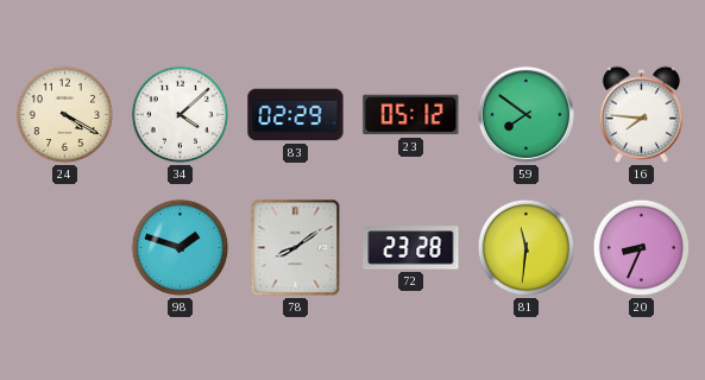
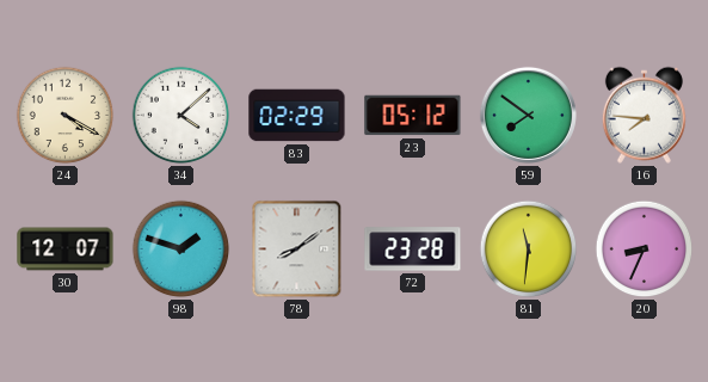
30: none -> 12:07 (66, 249)
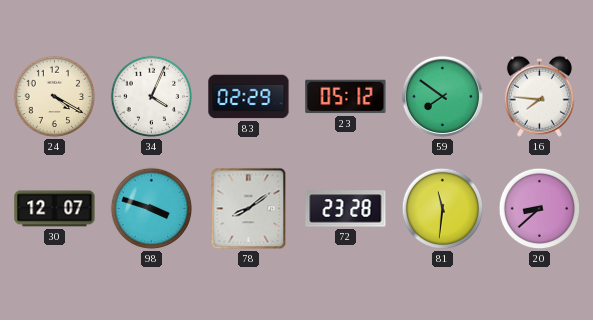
34: 4:08 -> 4:04 (152, 97)
98: 1:48 -> 3:48 (152, 209)
20: 8:34 -> 8:38 (540, 209)
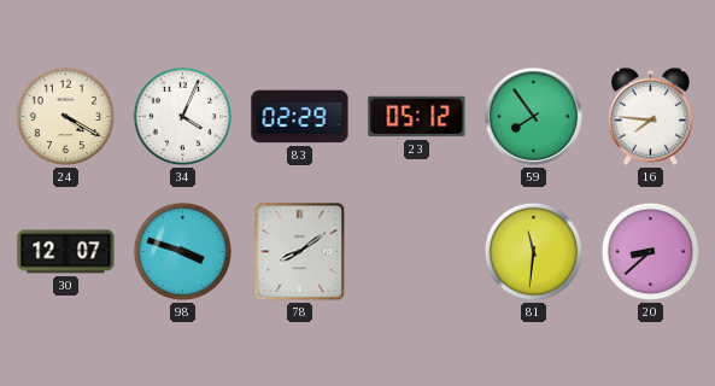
59: 7:51 -> 7:54 (533, 116)
72: 23:28 -> none (346, 209)
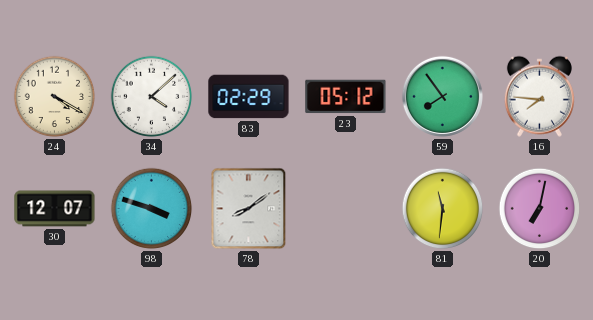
34: 4:04 -> 4:08 (152, 97)
20: 8:38 -> 7:02 (540, 209)
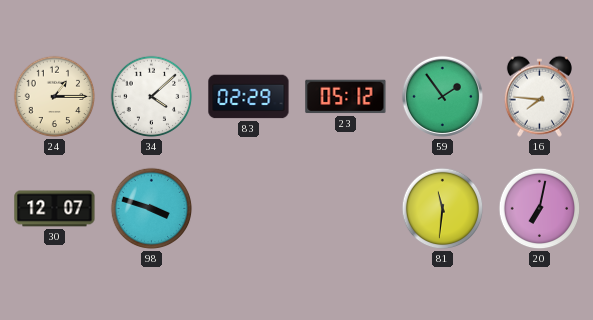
24: 4:20 -> 1:15 (55, 97)
59: 7:54 -> 1:54 (442, 96)
78: 8:09 -> none (249, 209)
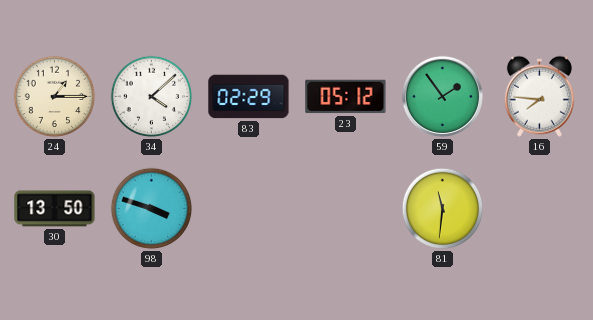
30: 12:07 -> 13:50 (55, 209)
20: 7:02 -> none (540, 209)
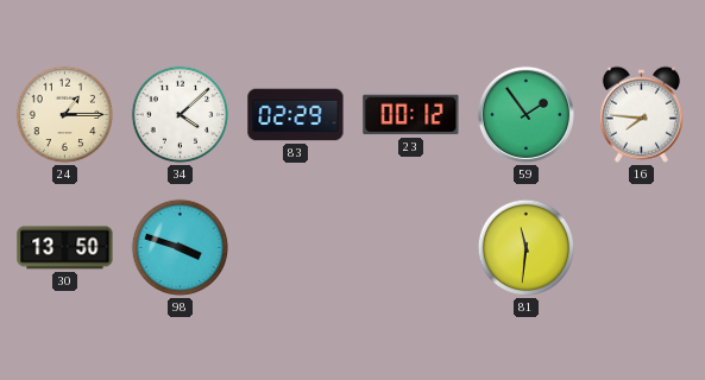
23: 05:12 -> 00:12 (411, 115)
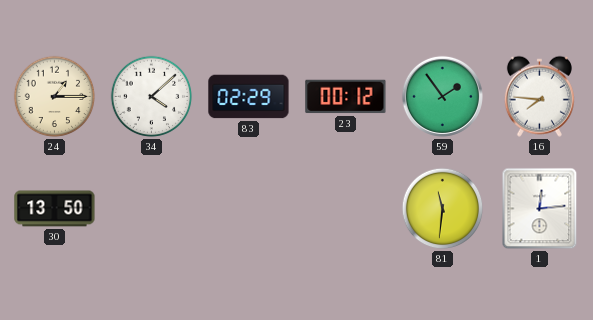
98: 3:48 -> none (181, 248)
1: none -> 12:14 (540, 209)
